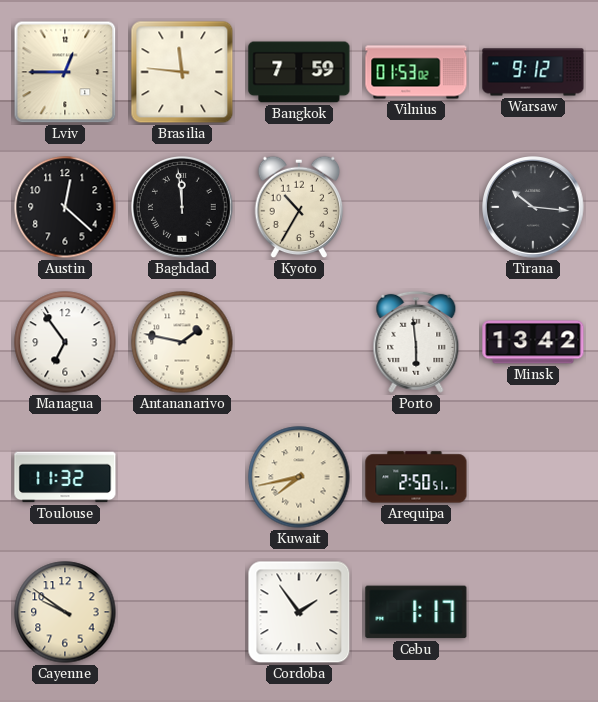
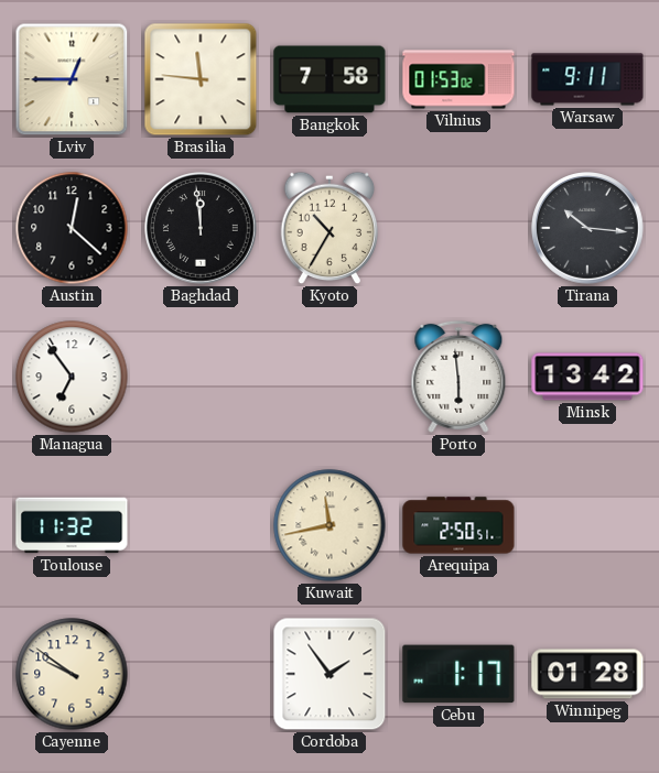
Bangkok: 7:59 -> 7:58 (329, 79)
Warsaw: 9:12 -> 9:11 (587, 79)
Antananarivo: 1:47 -> none (182, 342)
Kuwait: 7:43 -> 11:43 (329, 525)
Winnipeg: none -> 01:28 (587, 674)
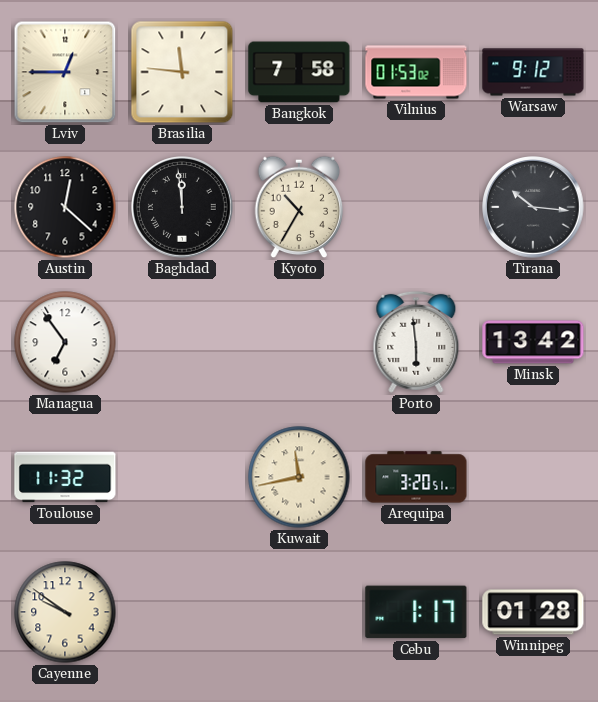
Warsaw: 9:11 -> 9:12 (533, 72)
Arequipa: 2:50 -> 3:20 (416, 477)
Cordoba: 1:54 -> none (329, 674)
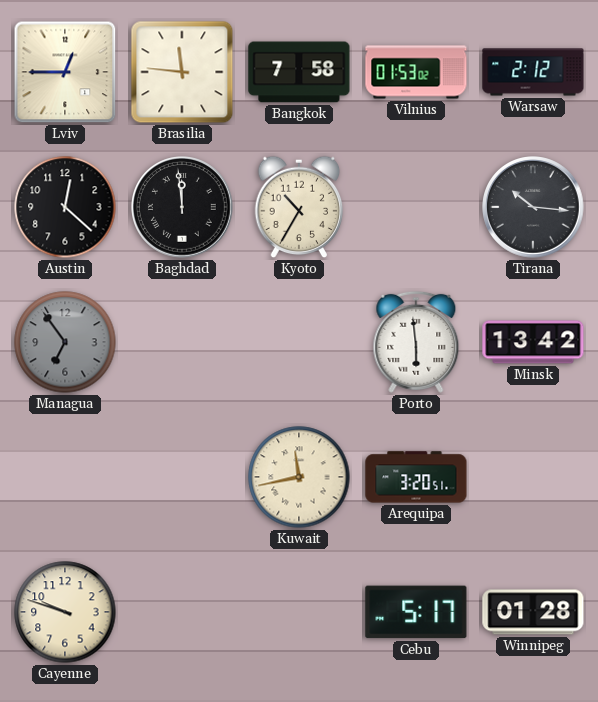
Warsaw: 9:12 -> 2:12 (533, 72)
Managua dial: white -> grey (65, 342)
Toulouse: 11:32 -> none (65, 477)
Cayenne: 9:51 -> 9:48 (65, 612)
Cebu: 1:17 -> 5:17 (416, 612)
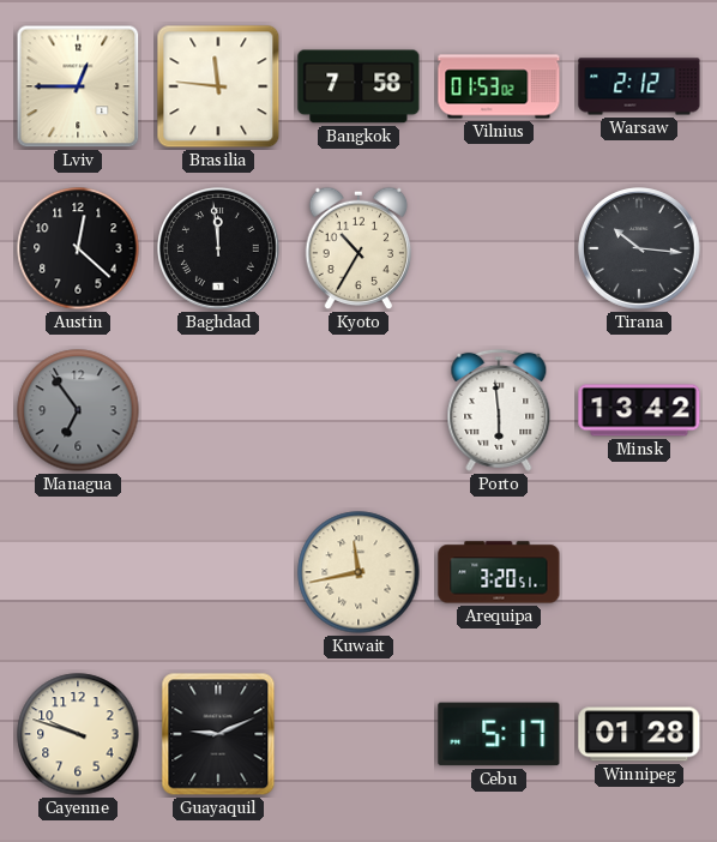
Guayaquil: none -> 9:11 (218, 734)
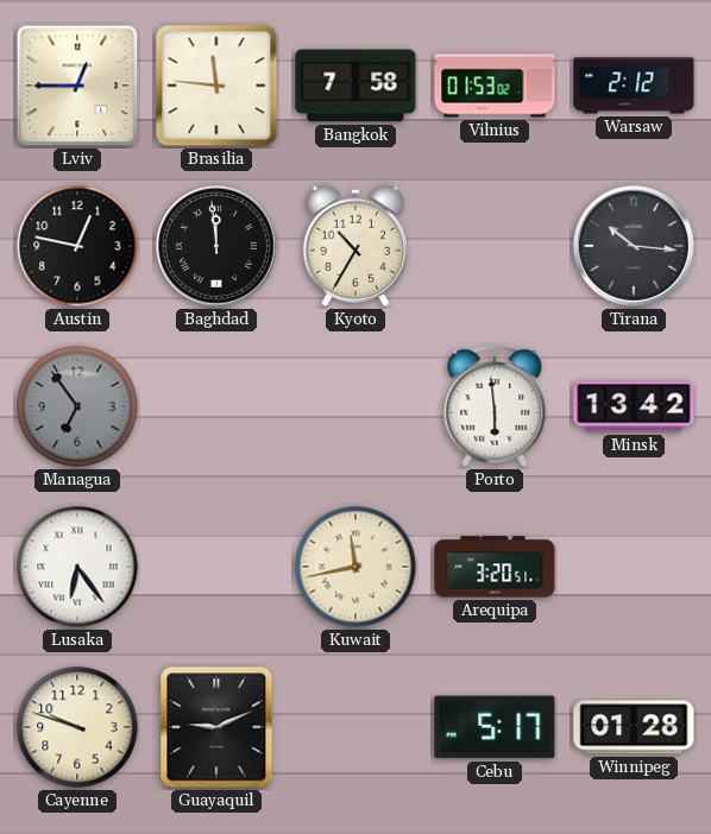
Austin: 12:22 -> 12:47 (77, 246)
Lusaka: none -> 6:24 (77, 567)
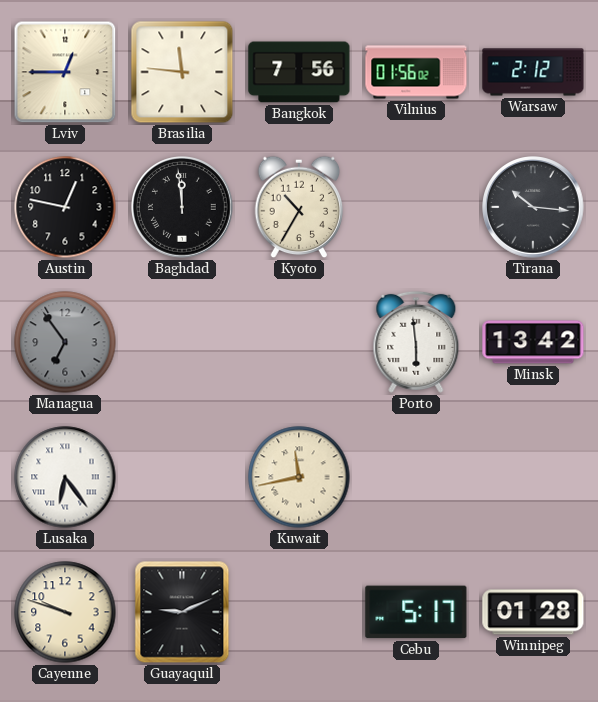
Bangkok: 7:58 -> 7:56 (299, 72)
Vilnius: 01:53 -> 01:56 (416, 72)
Arequipa: 3:20 -> none (495, 567)
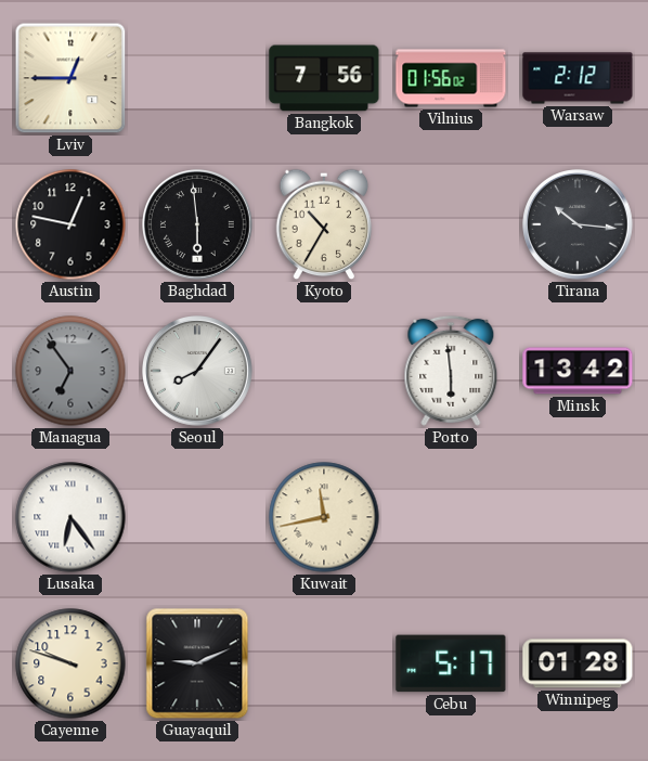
Brasilia: 11:46 -> none (182, 72)
Baghdad: 11:59 -> 5:59 (198, 225)
Seoul: none -> 8:06 (198, 372)
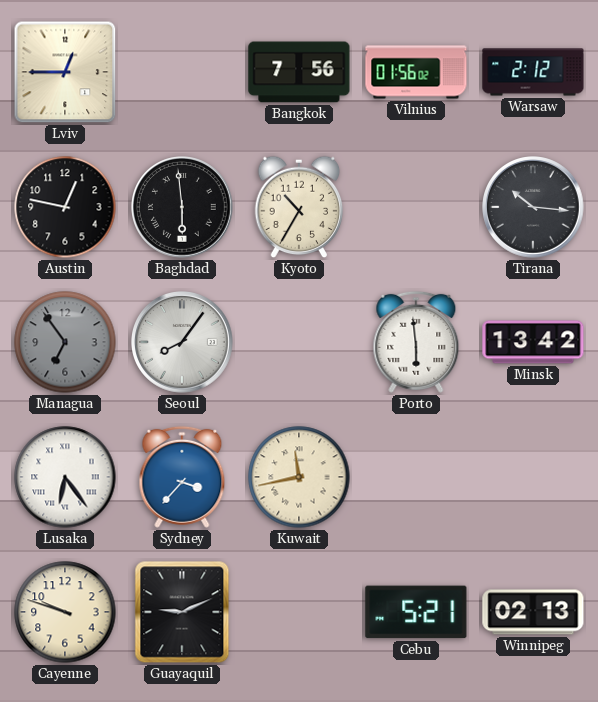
Sydney: none -> 3:37 (182, 477)
Cebu: 5:17 -> 5:21 (416, 612)
Winnipeg: 01:28 -> 02:13 (533, 612)
